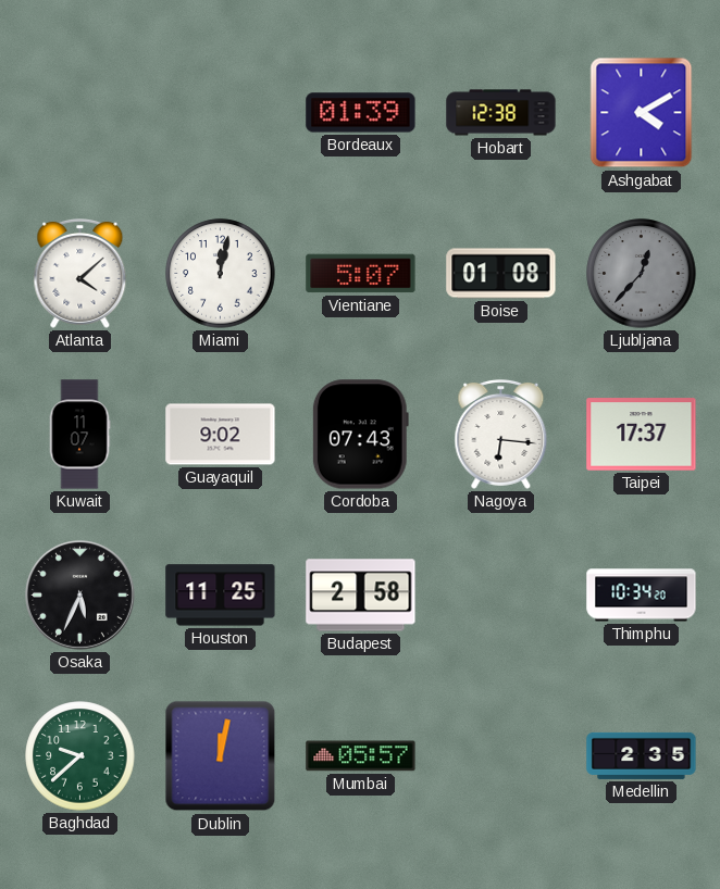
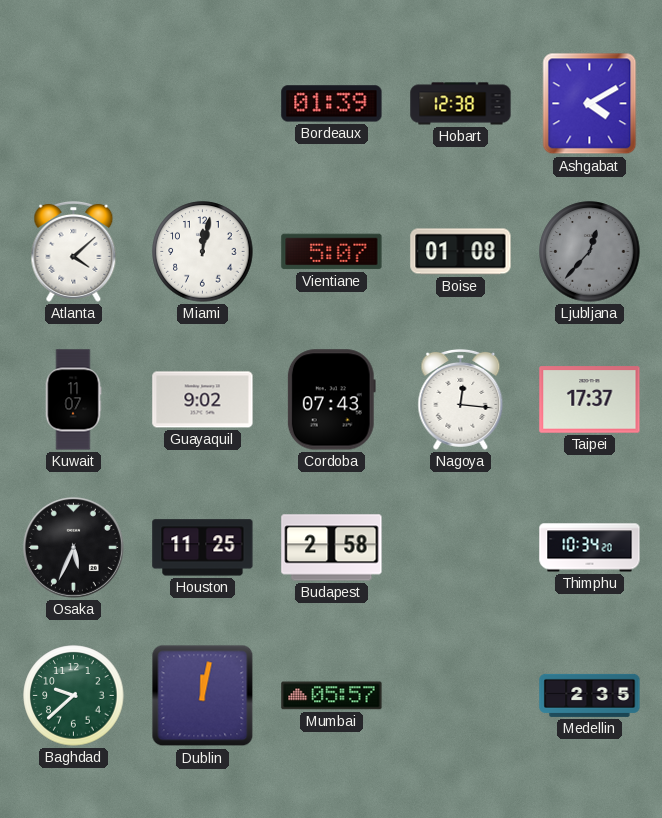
Nagoya: 6:16 -> 12:16 (461, 399)
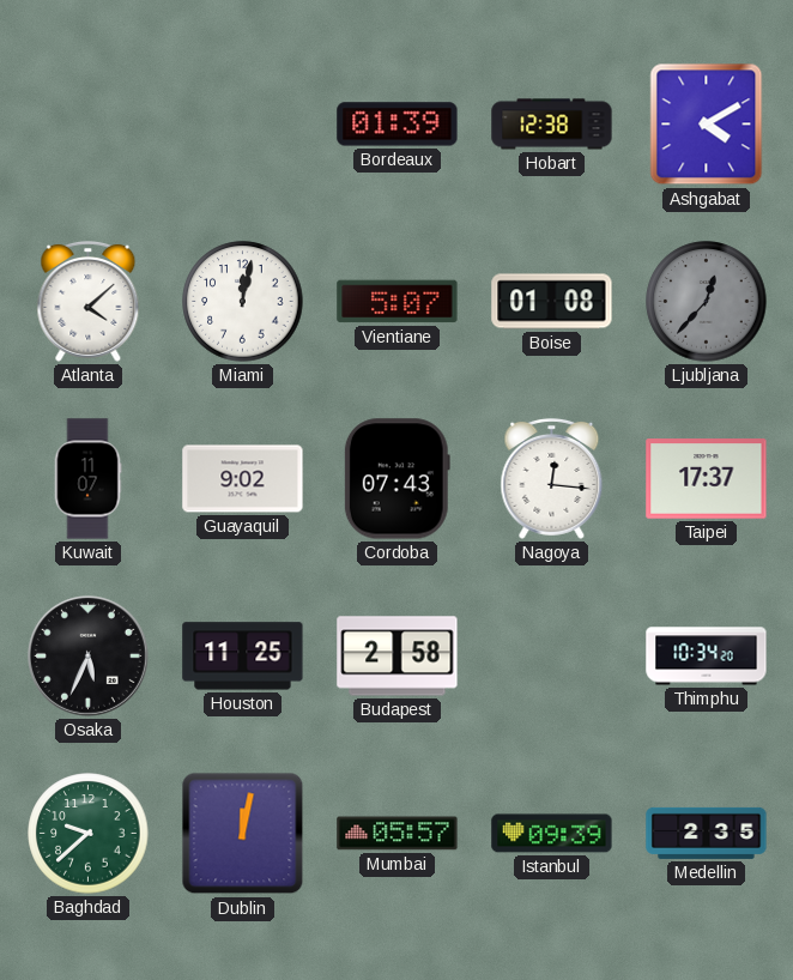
Istanbul: none -> 09:39 (552, 834)
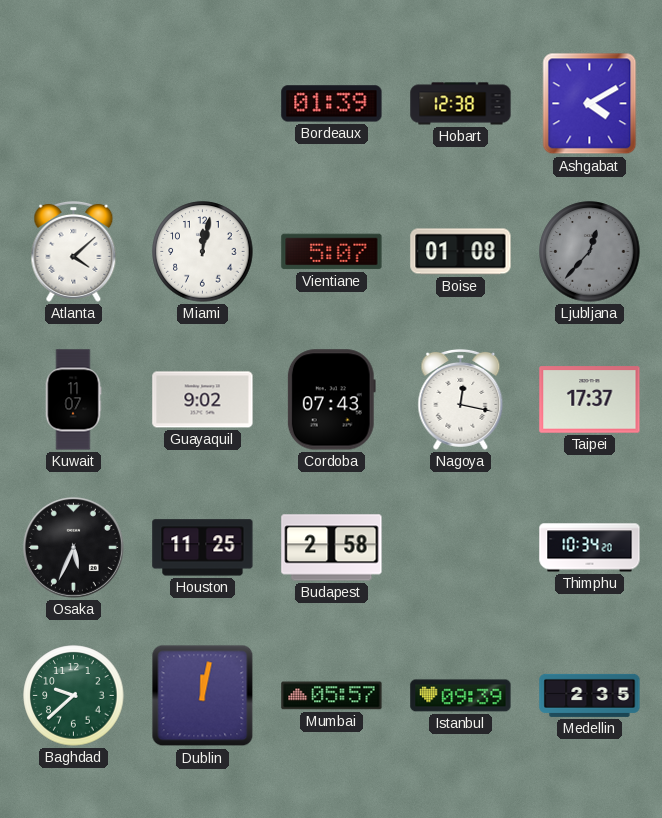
Nagoya: 12:16 -> 12:17 (461, 399)
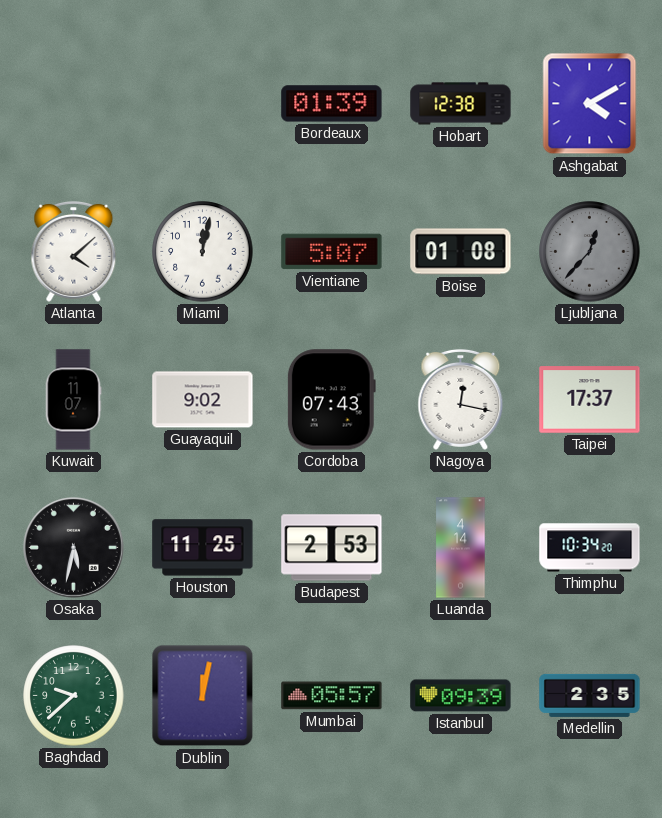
Osaka: 5:34 -> 5:32 (73, 547)
Budapest: 2:58 -> 2:53 (332, 548)
Luanda: none -> 4:14 (461, 548)
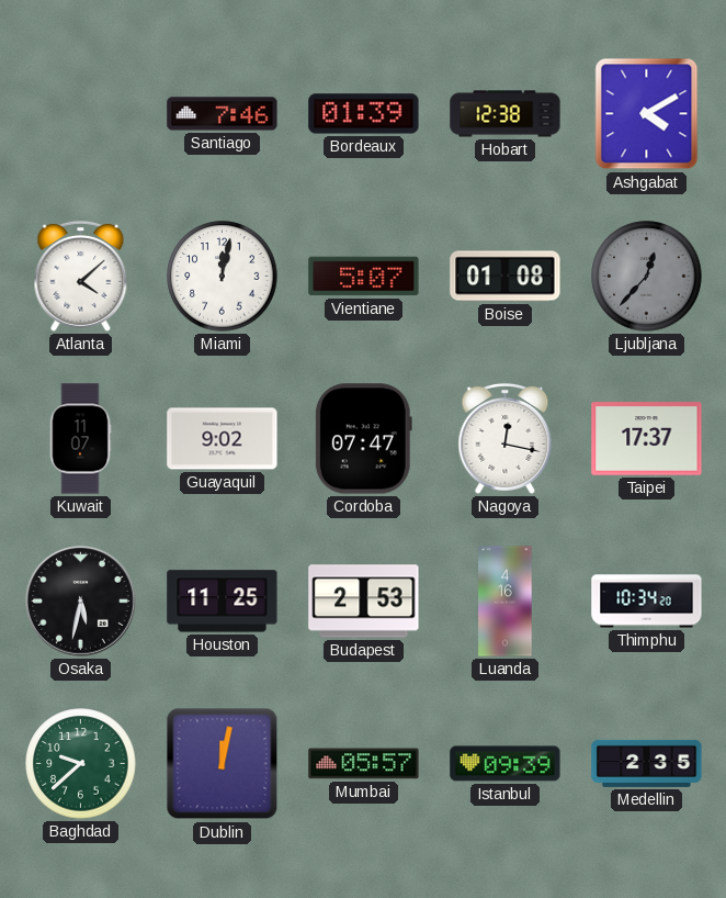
Santiago: none -> 7:46 (223, 114)
Cordoba: 07:43 -> 07:47 (363, 439)
Luanda: 4:14 -> 4:16 (506, 602)
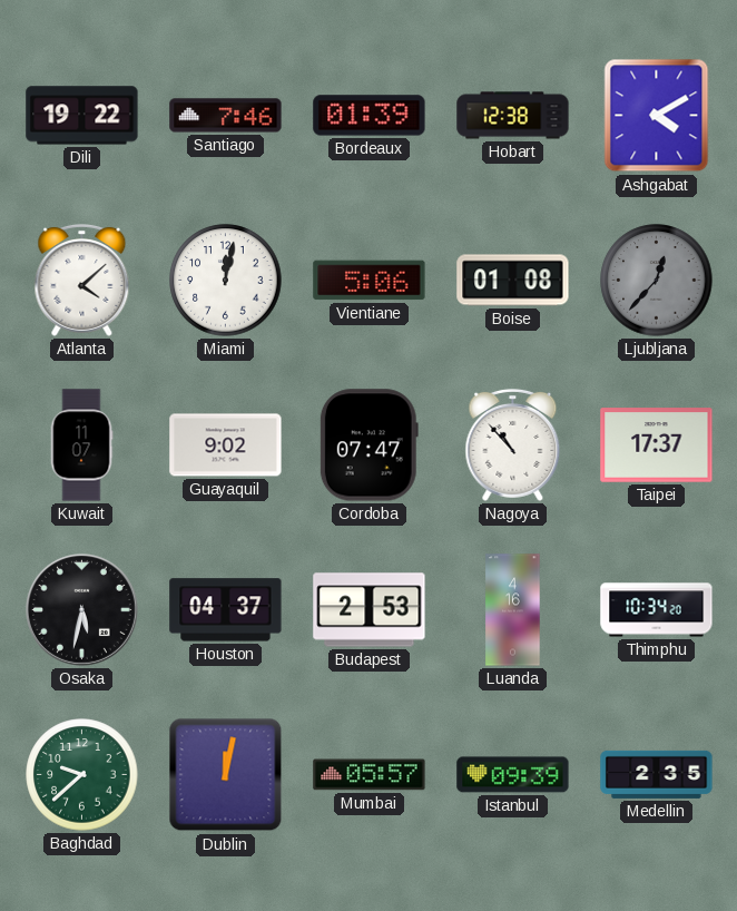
Dili: none -> 19:22 (82, 116)
Vientiane: 5:07 -> 5:06 (370, 281)
Nagoya: 12:17 -> 10:53 (513, 444)
Houston: 11:25 -> 04:37 (226, 610)
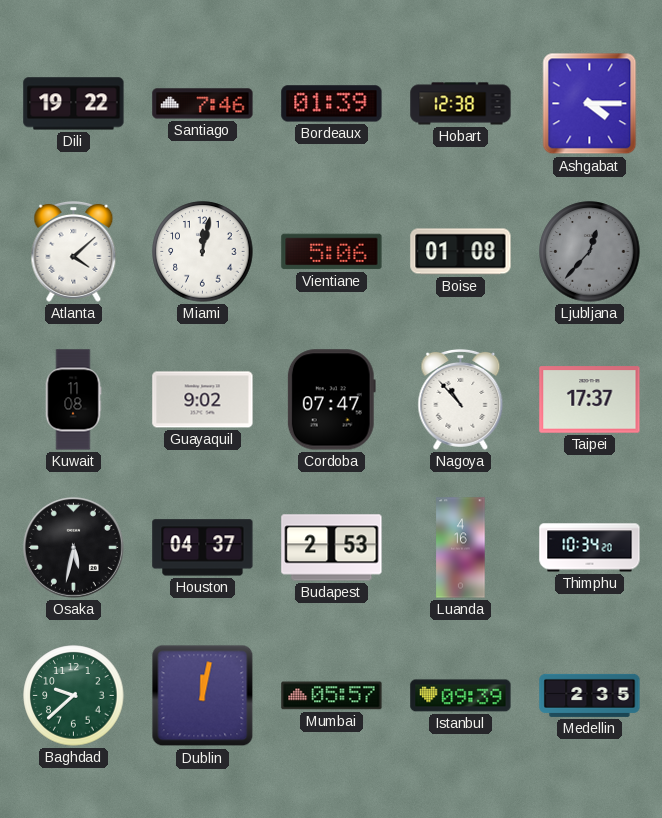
Ashgabat: 4:10 -> 4:15 (590, 104)
Kuwait: 11:07 -> 11:08 (73, 400)
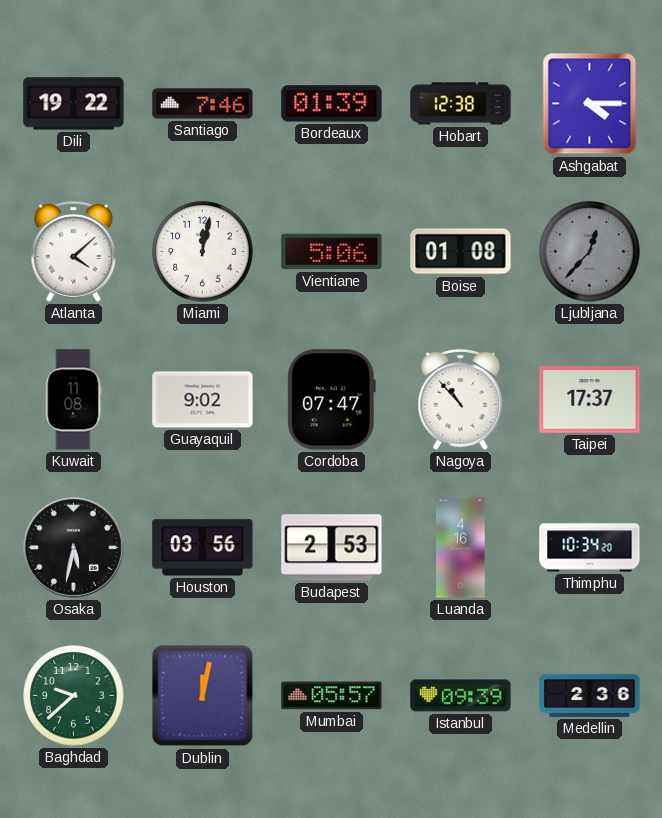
Houston: 04:37 -> 03:56 (203, 548)
Medellin: 2:35 -> 2:36 (590, 695)
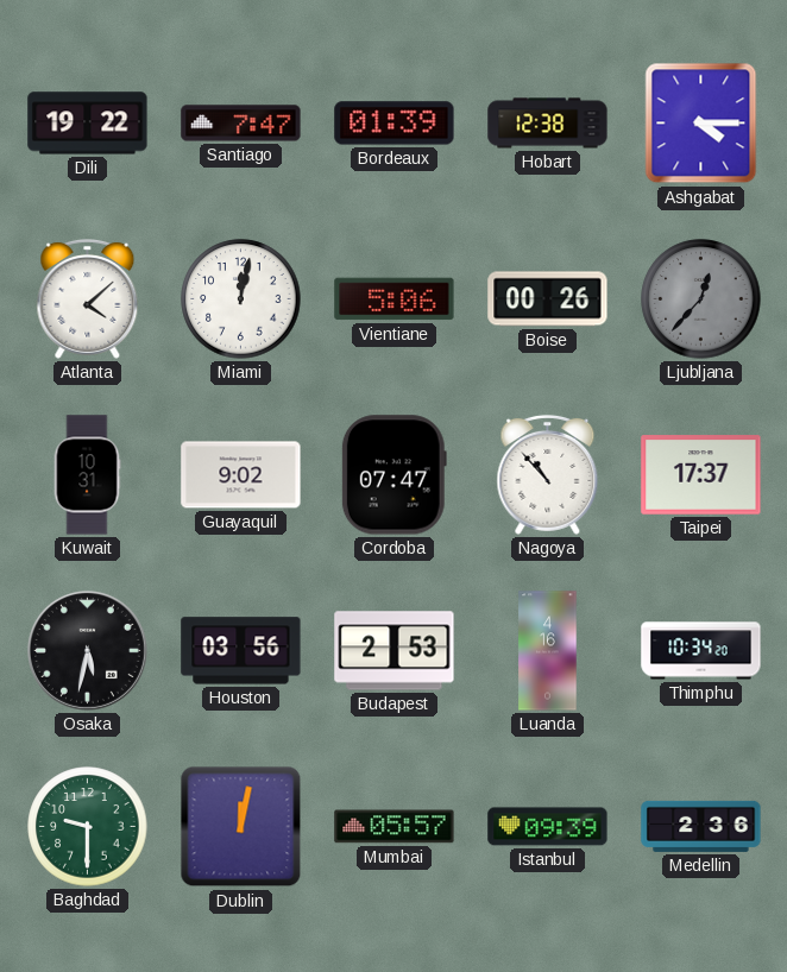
Santiago: 7:46 -> 7:47 (241, 124)
Boise: 01:08 -> 00:26 (548, 299)
Kuwait: 11:08 -> 10:31 (87, 475)
Baghdad: 9:38 -> 9:30 (88, 827)
